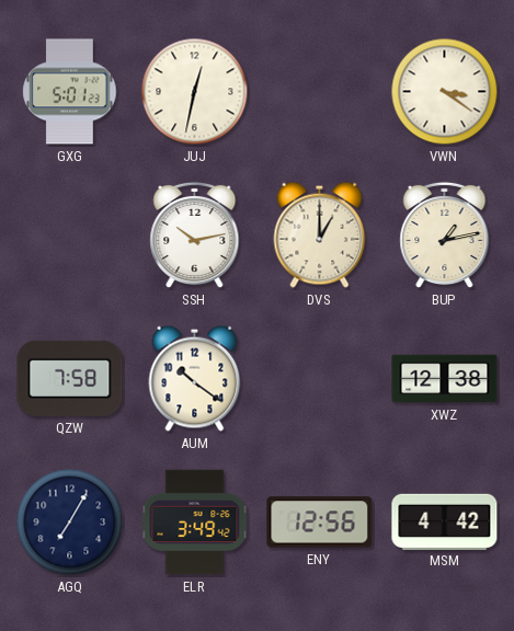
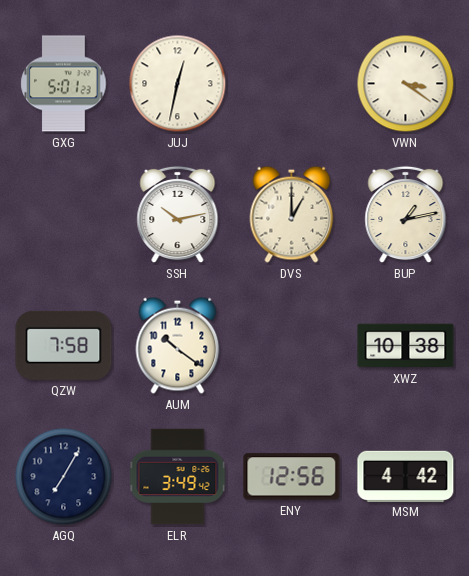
XWZ: 12:38 -> 10:38 (406, 346)
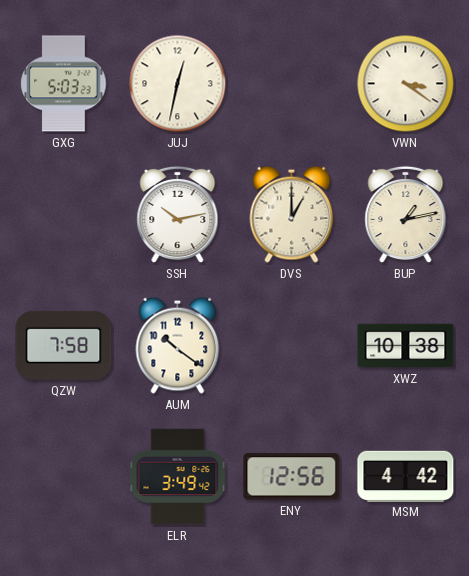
GXG: 5:01 -> 5:03 (64, 84)
AGQ: 7:05 -> none (64, 477)
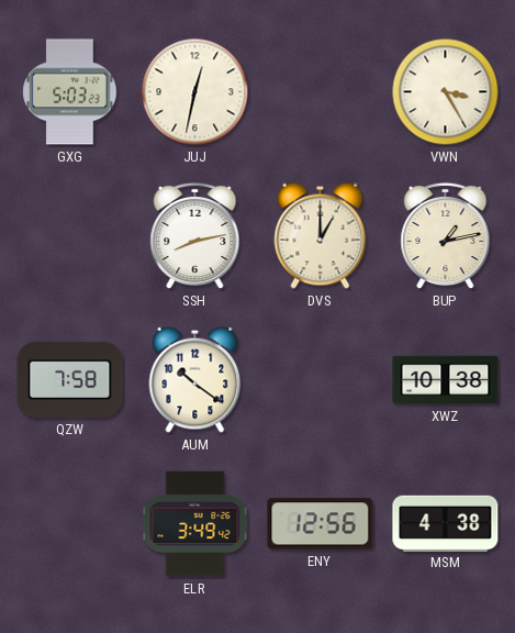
VWN: 3:21 -> 3:25 (446, 92)
SSH: 10:13 -> 8:13 (195, 236)
MSM: 4:42 -> 4:38 (446, 523)
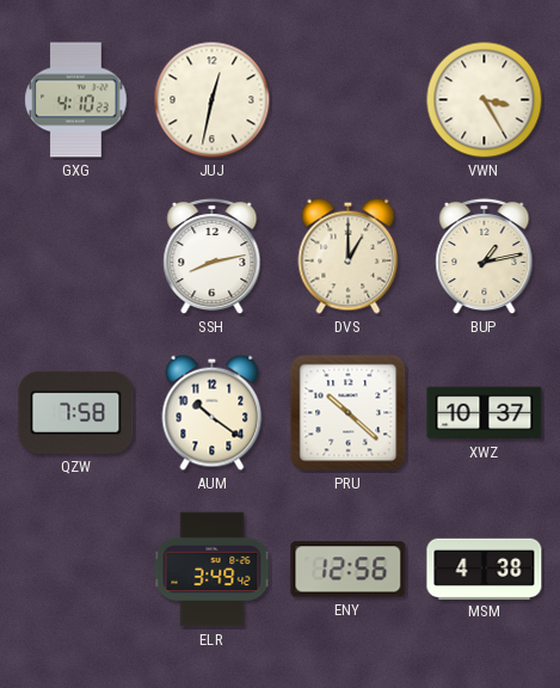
GXG: 5:03 -> 4:10 (76, 100)
PRU: none -> 10:22 (349, 413)
XWZ: 10:38 -> 10:37 (485, 413)
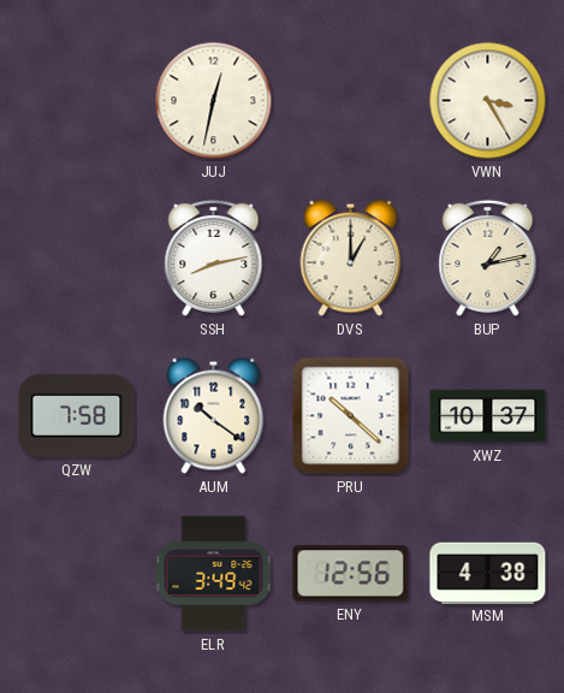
GXG: 4:10 -> none (76, 100)
